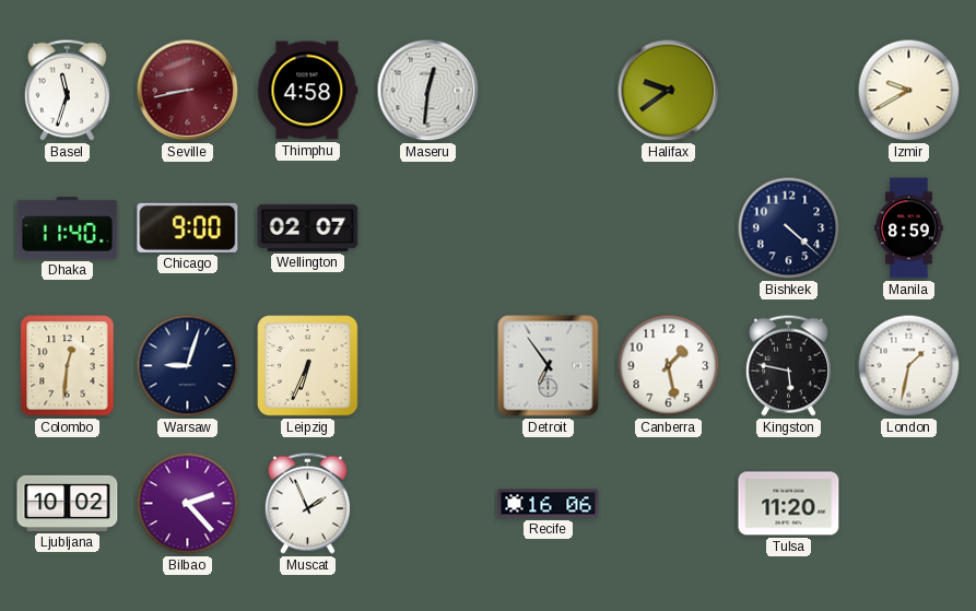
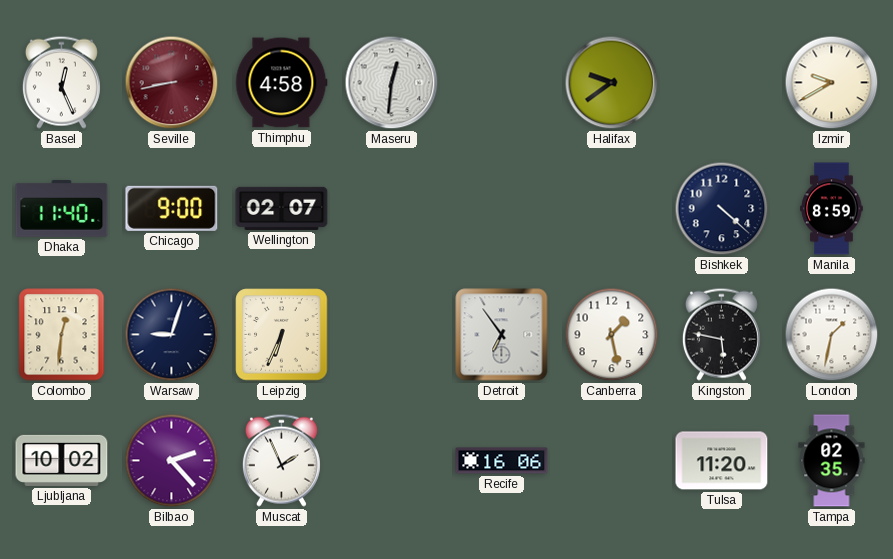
Basel: 11:33 -> 12:26 (61, 82)
Tampa: none -> 02:35 (832, 461)
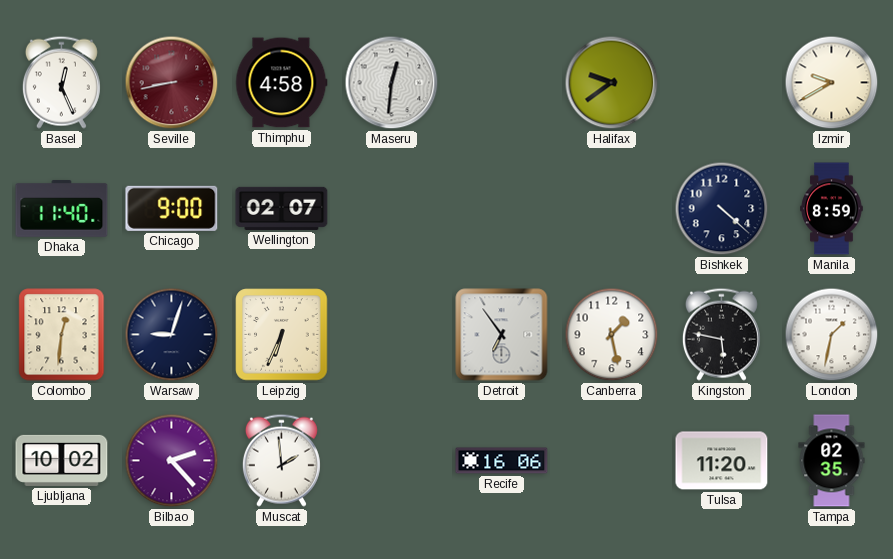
Muscat: 1:56 -> 1:59 (281, 460)
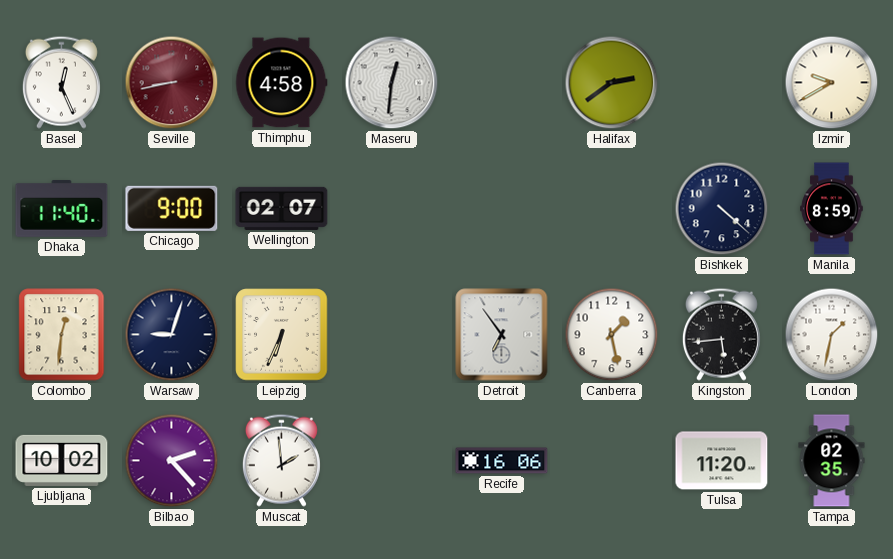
Halifax: 9:39 -> 2:39 (612, 83)
Kingston: 5:47 -> 5:44 (721, 334)
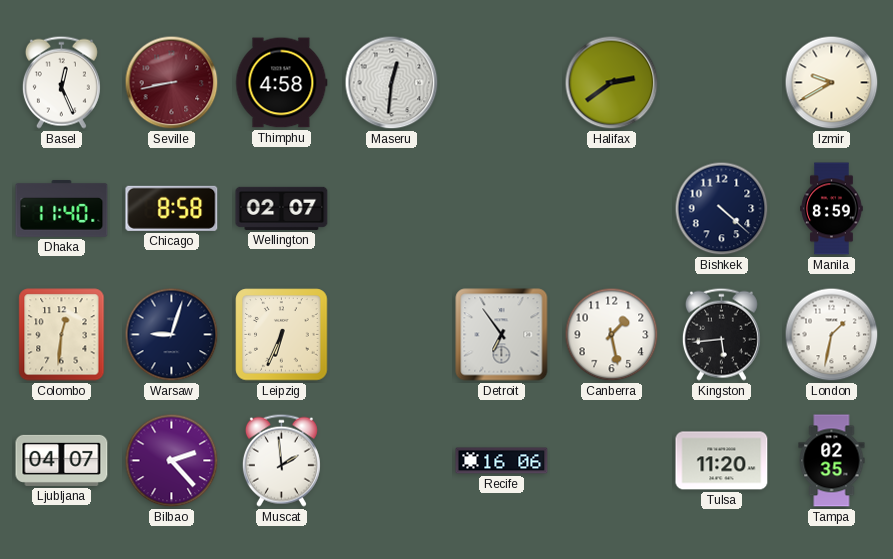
Chicago: 9:00 -> 8:58 (172, 208)
Ljubljana: 10:02 -> 04:07 (62, 460)
